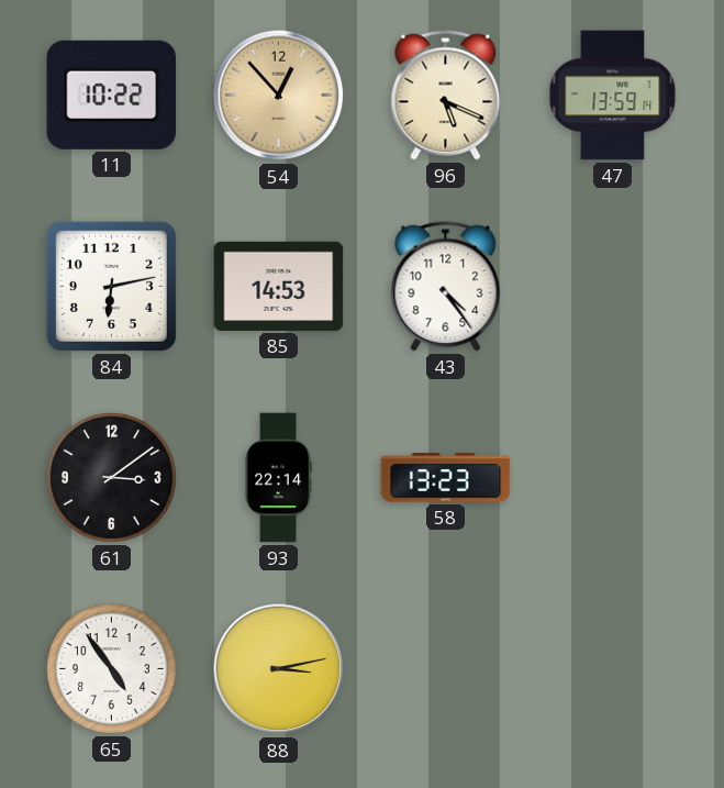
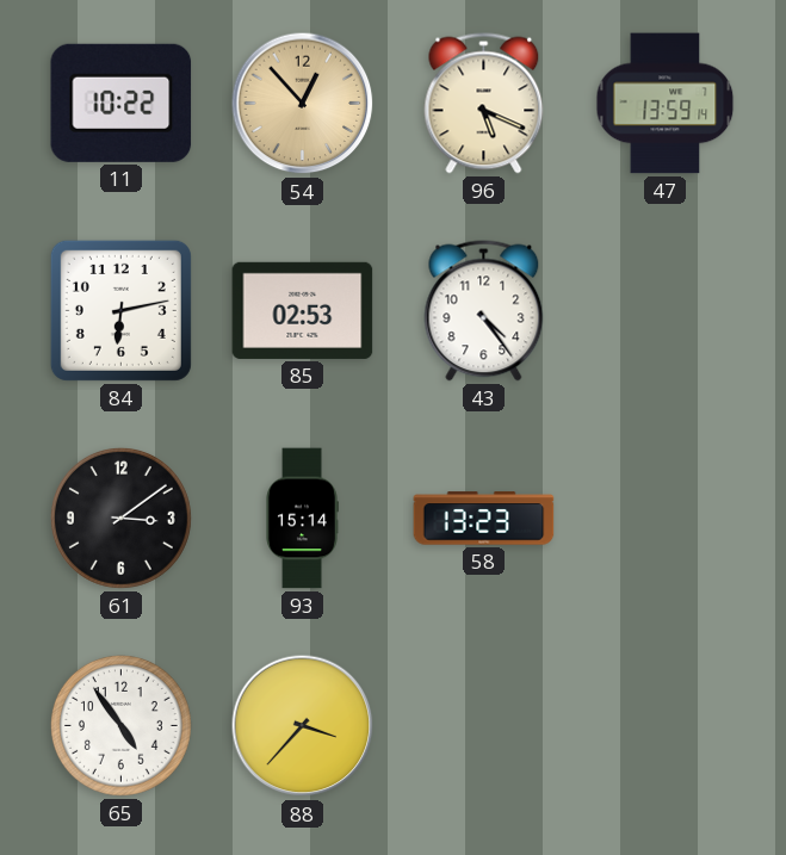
85: 14:53 -> 02:53 (303, 310)
93: 22:14 -> 15:14 (302, 519)
88: 3:13 -> 3:37 (303, 726)
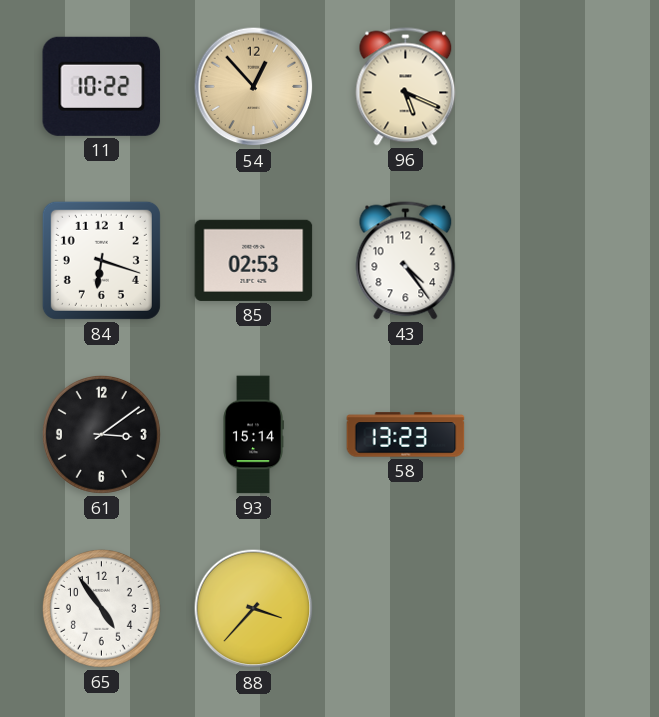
47: 13:59 -> none (666, 104)
84: 6:13 -> 6:18 (101, 260)
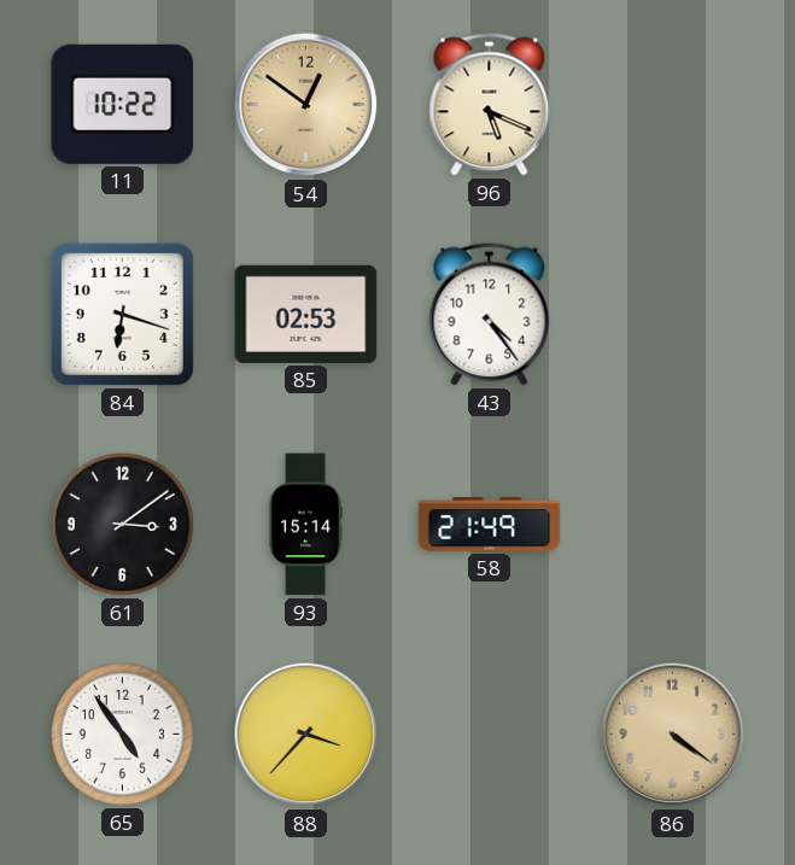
54: 12:53 -> 12:51 (306, 105)
58: 13:23 -> 21:49 (490, 525)
86: none -> 4:21 (673, 735)
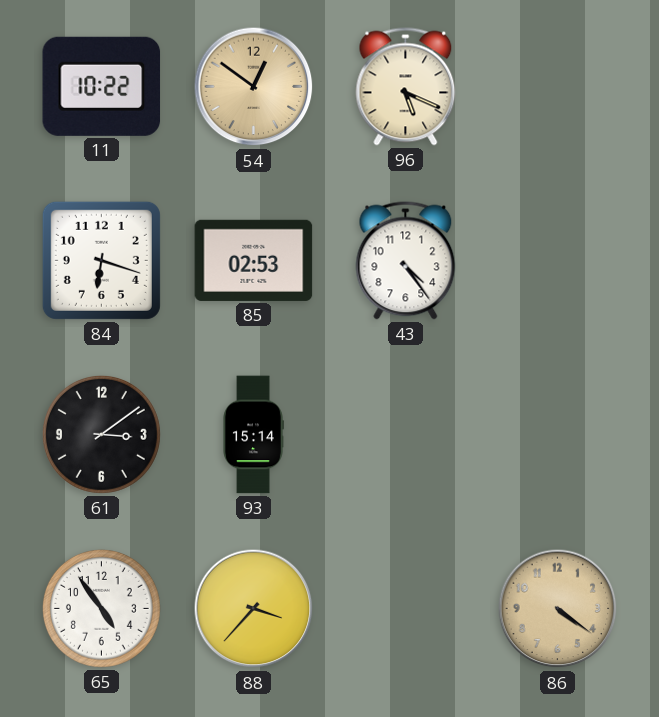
58: 21:49 -> none (490, 525)
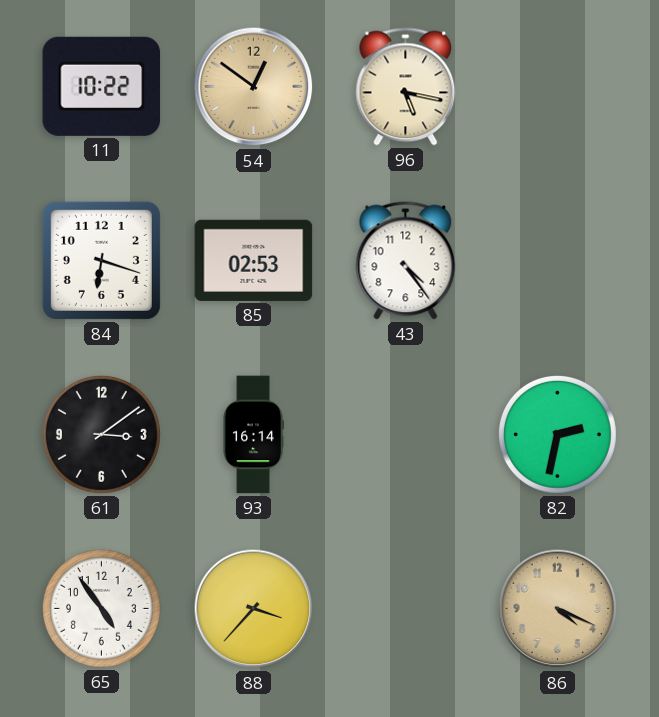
96: 5:19 -> 5:17 (406, 87)
93: 15:14 -> 16:14 (253, 435)
82: none -> 2:32 (557, 434)
86: 4:21 -> 4:19 (558, 609)
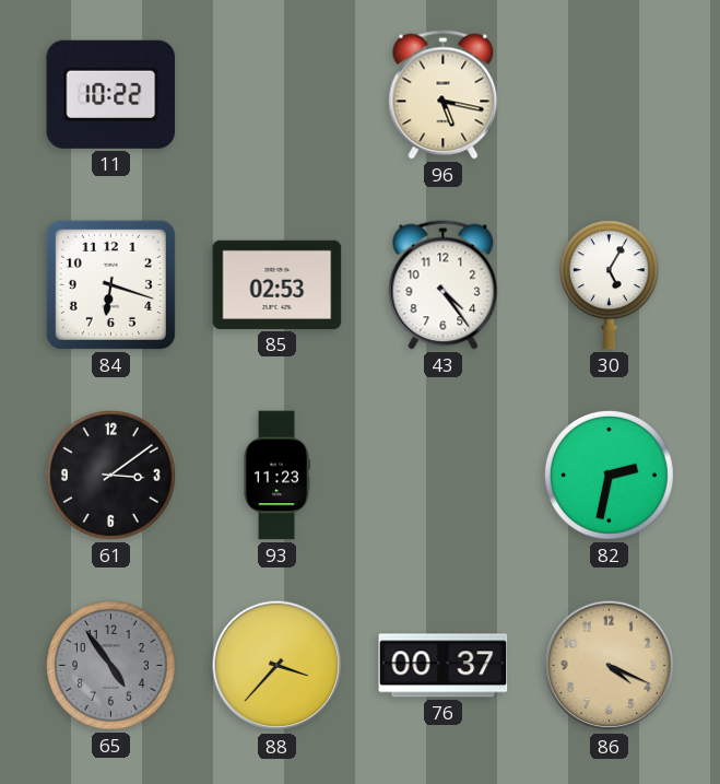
54: 12:51 -> none (254, 87)
30: none -> 5:05 (609, 285)
93: 16:14 -> 11:23 (276, 476)
65 dial: white -> grey (110, 665)
76: none -> 00:37 (444, 666)
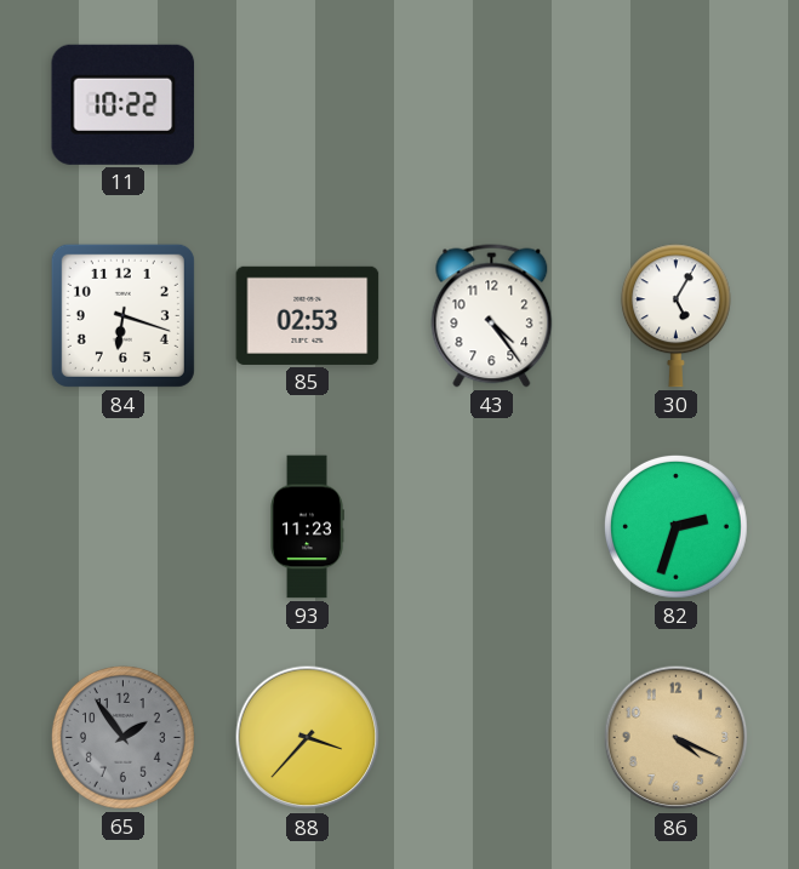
96: 5:17 -> none (444, 95)
61: 3:09 -> none (110, 475)
82: 2:32 -> 2:33 (675, 526)
65: 4:54 -> 1:54 (122, 737)
76: 00:37 -> none (444, 666)
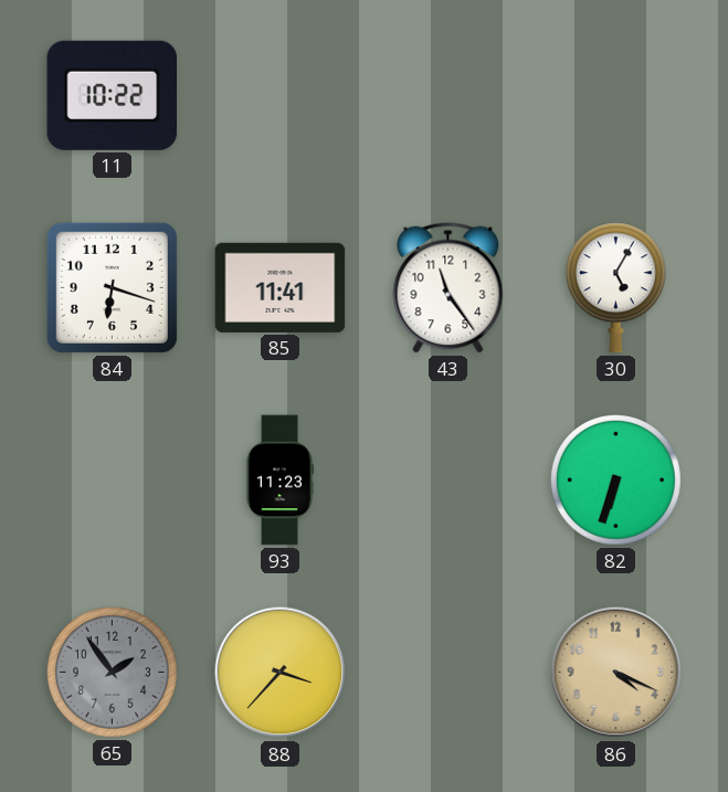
85: 02:53 -> 11:41 (281, 287)
43: 4:24 -> 11:24 (449, 288)
82: 2:33 -> 6:33 (615, 479)
